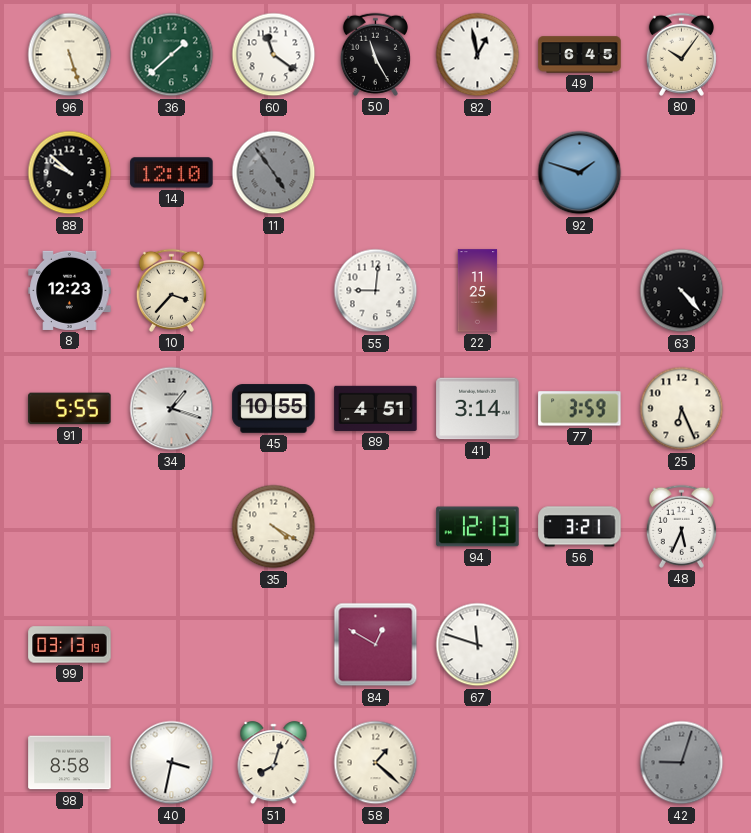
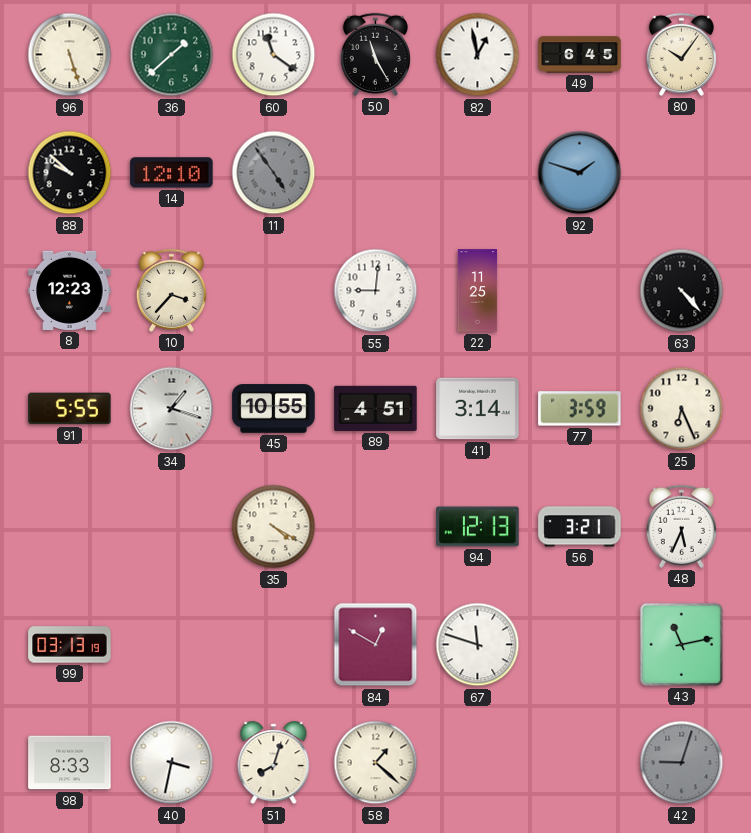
43: none -> 11:13 (681, 644)
98: 8:58 -> 8:33 (70, 763)
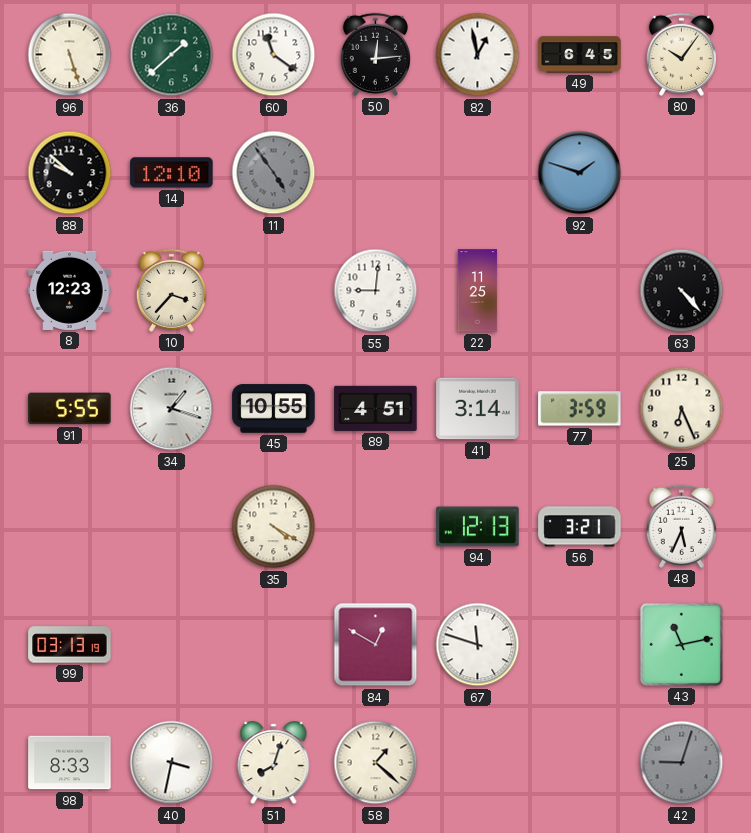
50: 11:25 -> 12:14 (375, 54)
